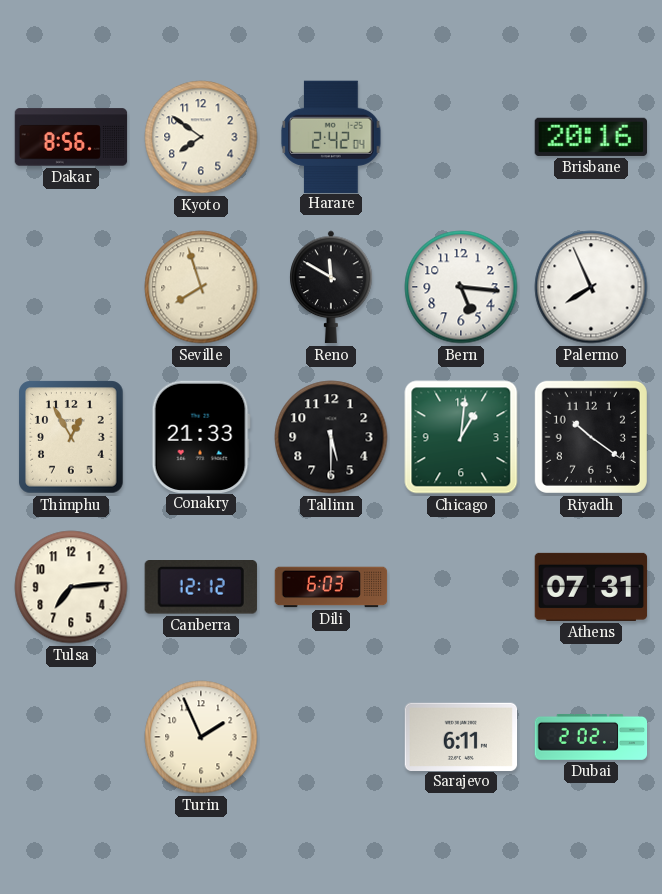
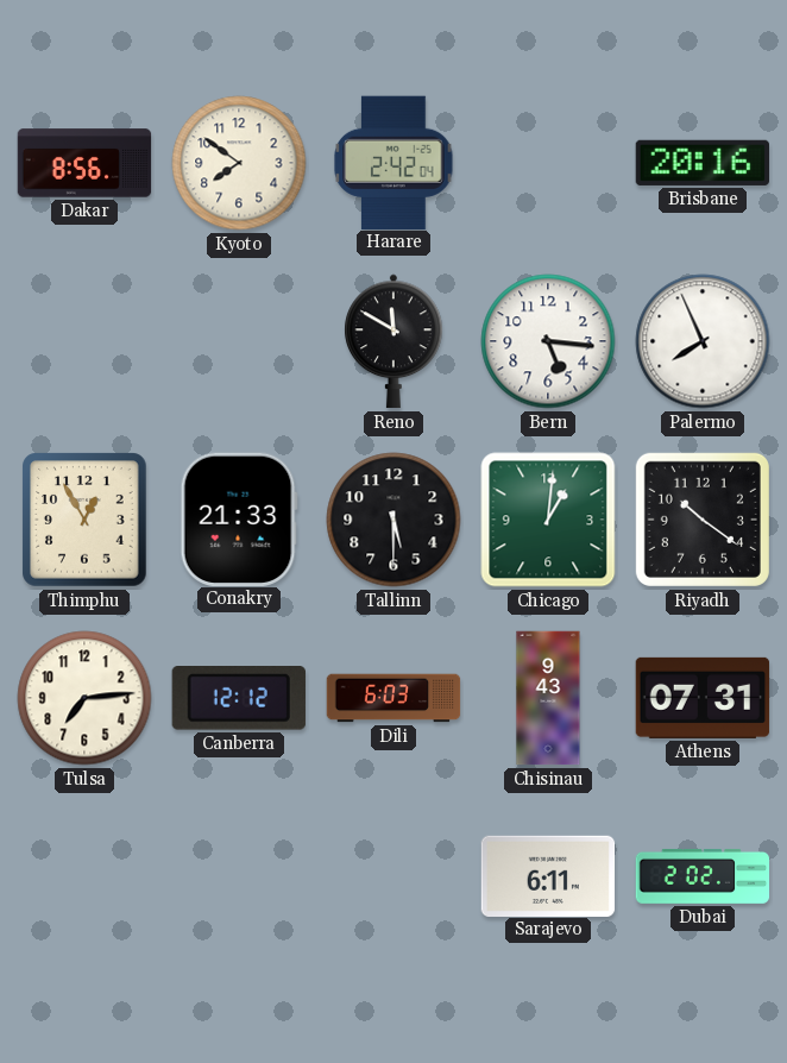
Seville: 7:57 -> none (201, 287)
Chisinau: none -> 9:43 (548, 698)
Turin: 1:56 -> none (201, 737)
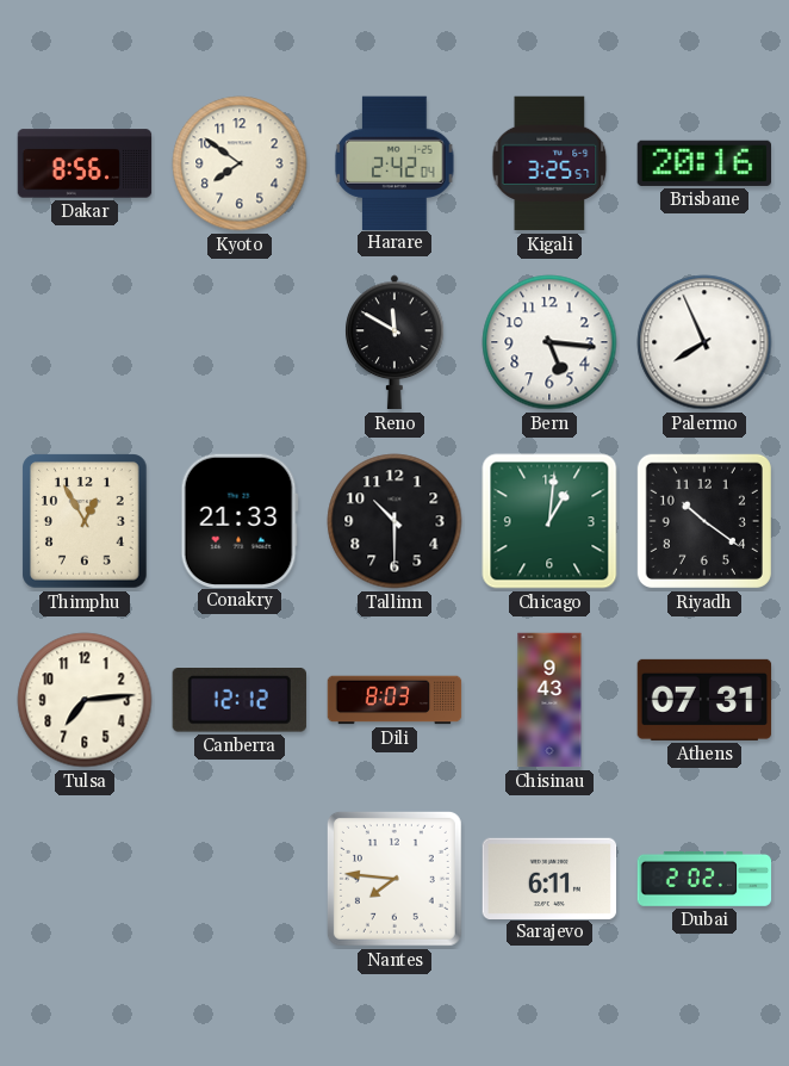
Kigali: none -> 3:25 (549, 163)
Tallinn: 5:30 -> 10:30 (394, 521)
Dili: 6:03 -> 8:03 (394, 700)
Nantes: none -> 7:46 (394, 879)
